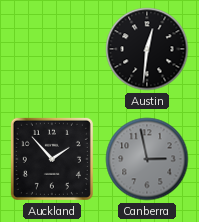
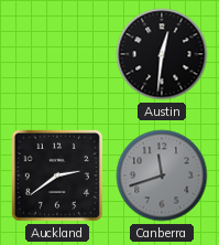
Auckland: 1:53 -> 2:39 (57, 175)
Canberra: 2:58 -> 11:42 (162, 175)
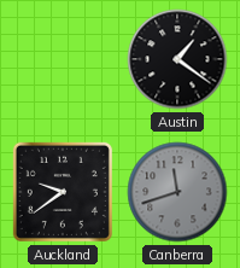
Austin: 12:31 -> 1:21 (177, 59)
Auckland: 2:39 -> 9:39 (63, 192)
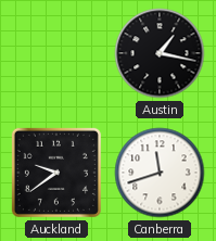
Austin: 1:21 -> 1:17 (160, 53)
Canberra dial: grey -> white (160, 173)
